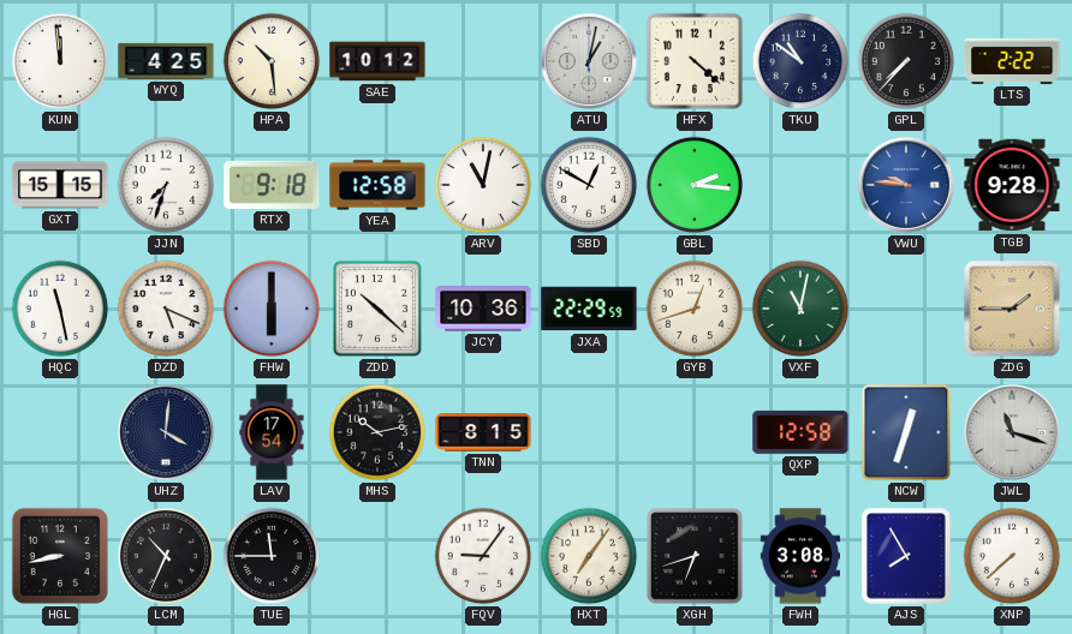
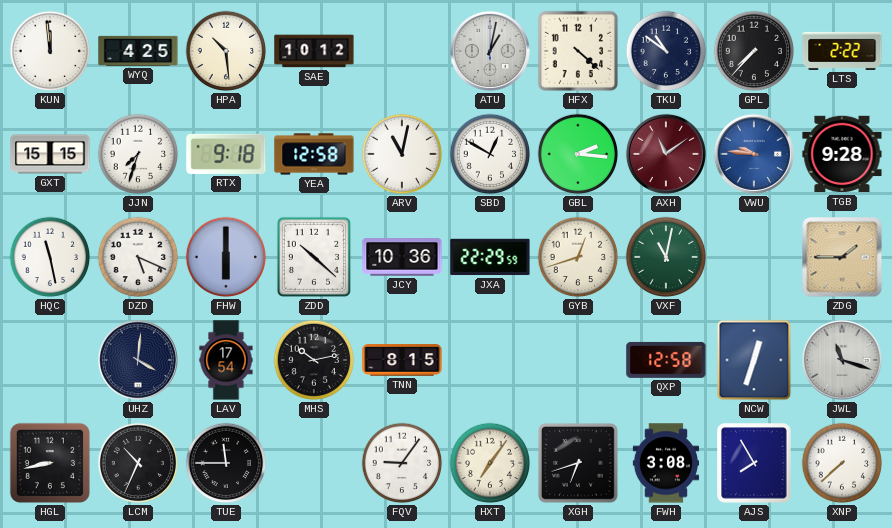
AXH: none -> 11:09 (666, 154)
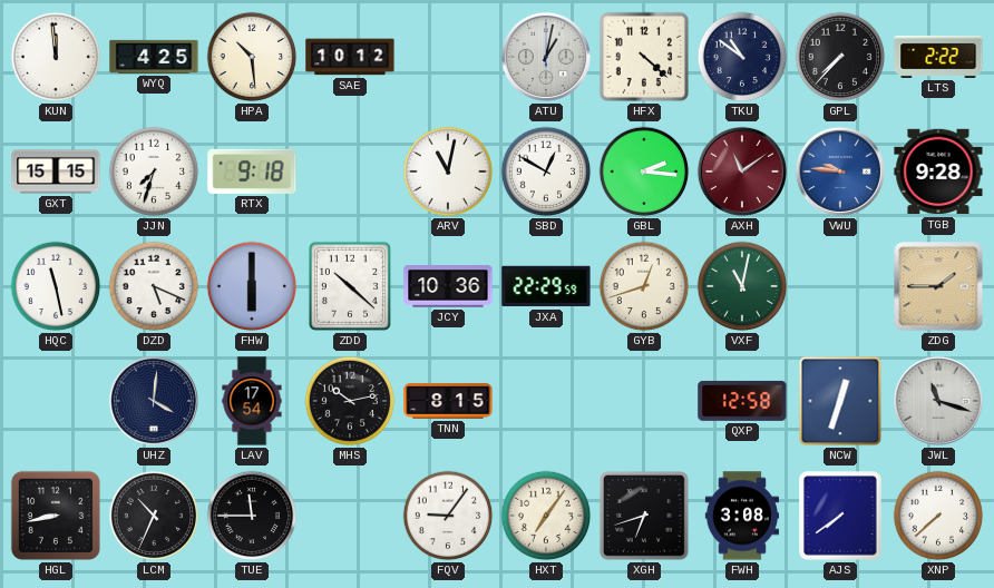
YEA: 12:58 -> none (314, 154)
AJS: 7:55 -> 7:39 (840, 516)
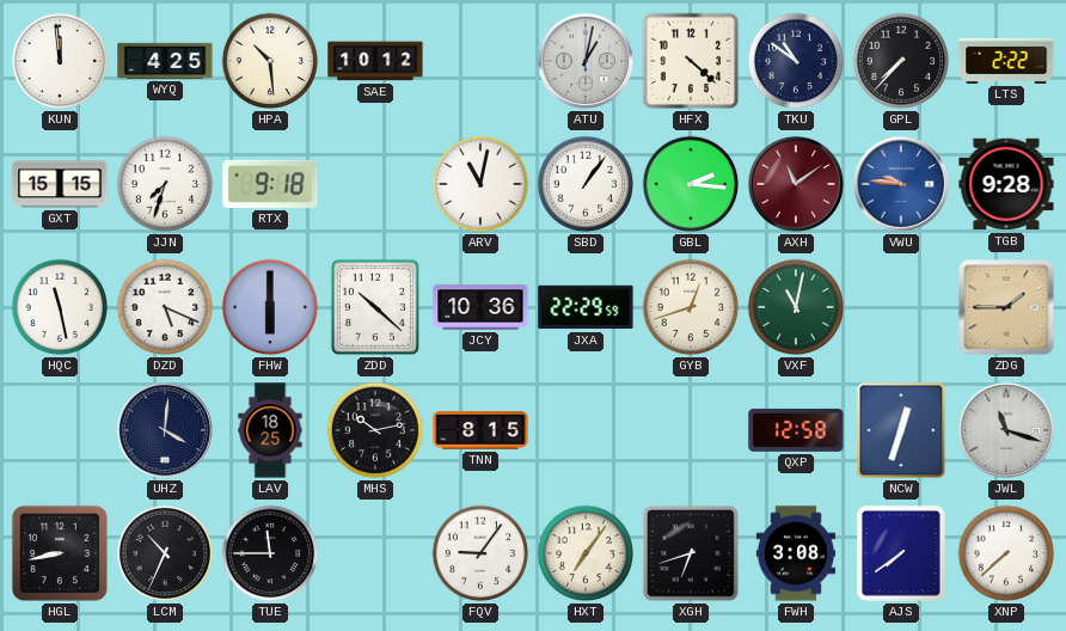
SBD: 12:50 -> 1:06 (586, 184)
LAV: 17:54 -> 18:25 (270, 430)
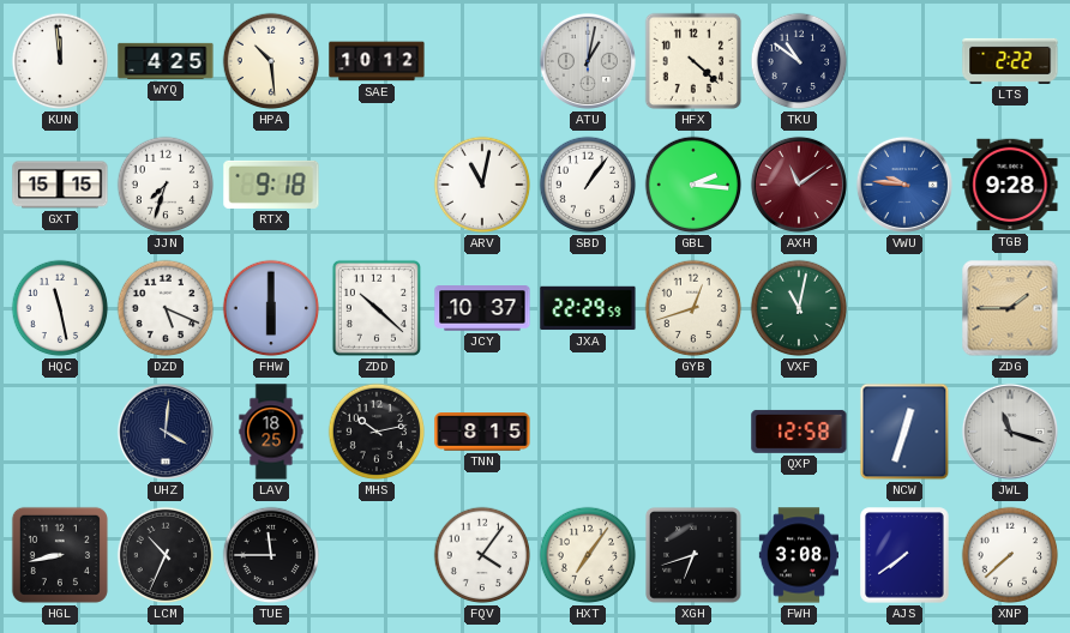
GPL: 7:37 -> none (901, 61)
JCY: 10:36 -> 10:37 (482, 308)
FQV: 9:06 -> 4:06 (482, 555)
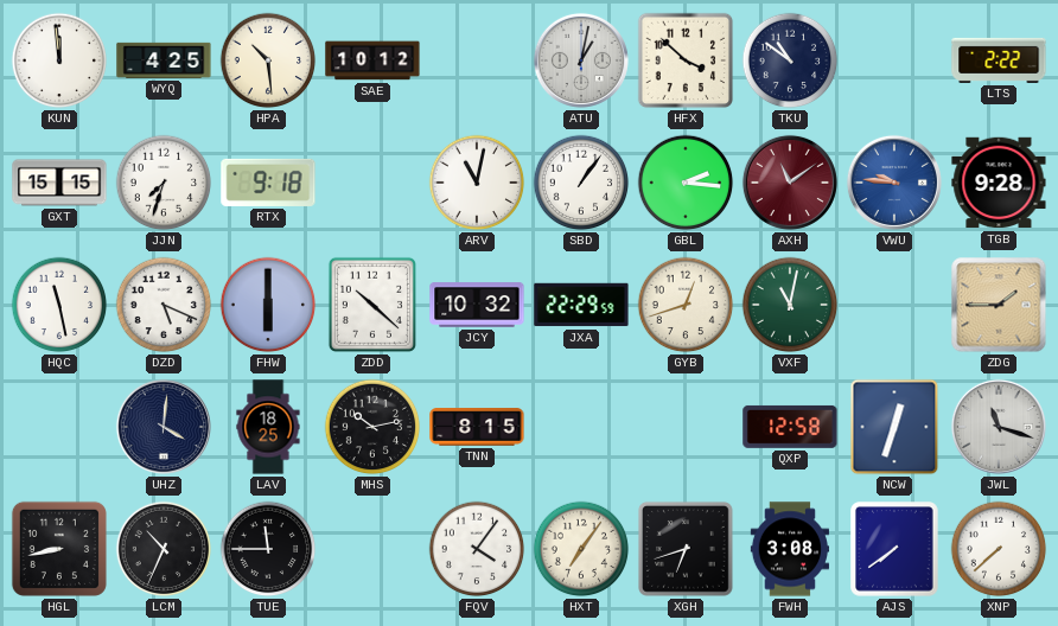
HFX: 4:22 -> 3:52 (686, 60)
JCY: 10:37 -> 10:32 (477, 305)
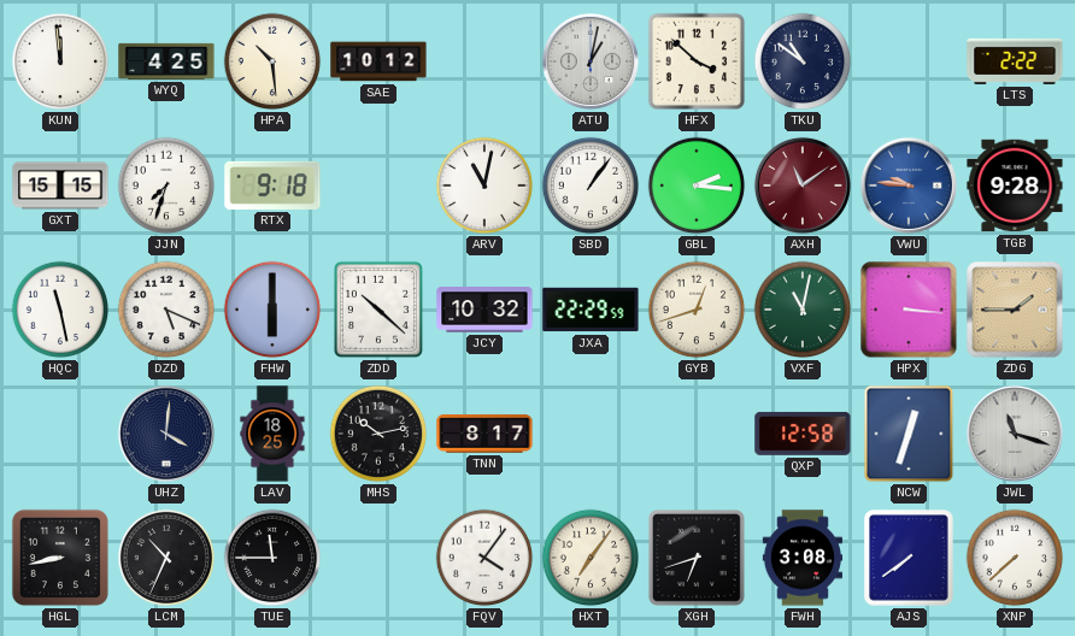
HPX: none -> 3:16 (909, 310)
TNN: 8:15 -> 8:17 (484, 434)
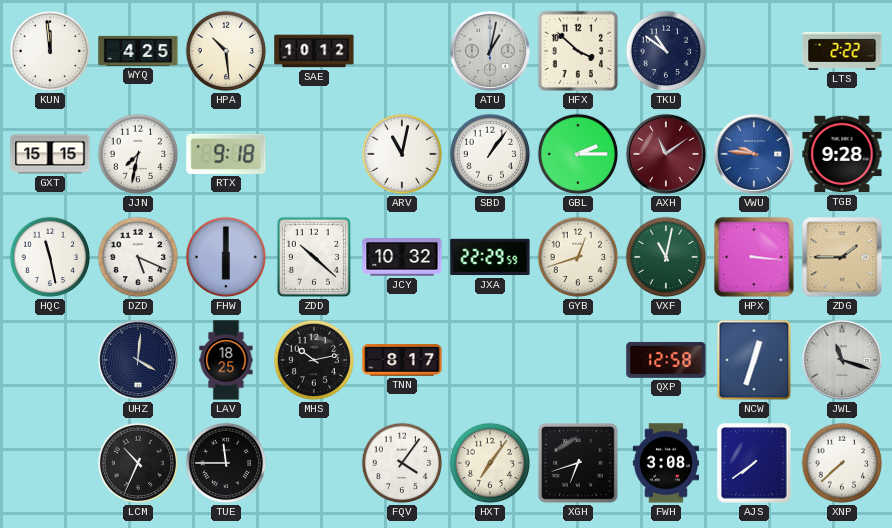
JJN: 7:33 -> 7:32 (138, 154)
GBL: 2:16 -> 2:15 (578, 154)
HGL: 8:43 -> none (60, 558)
